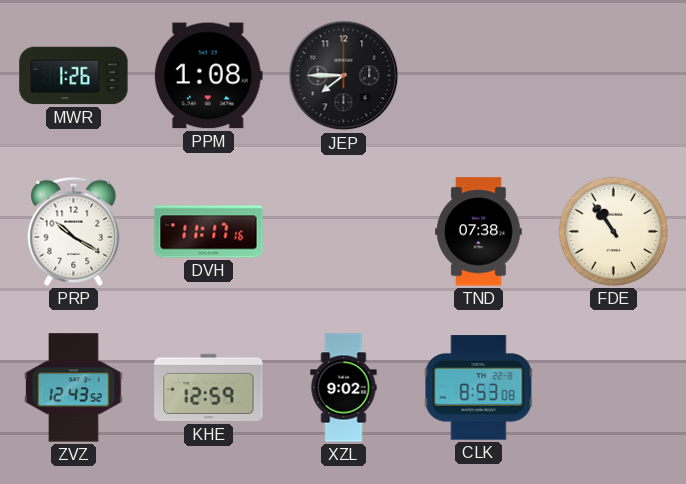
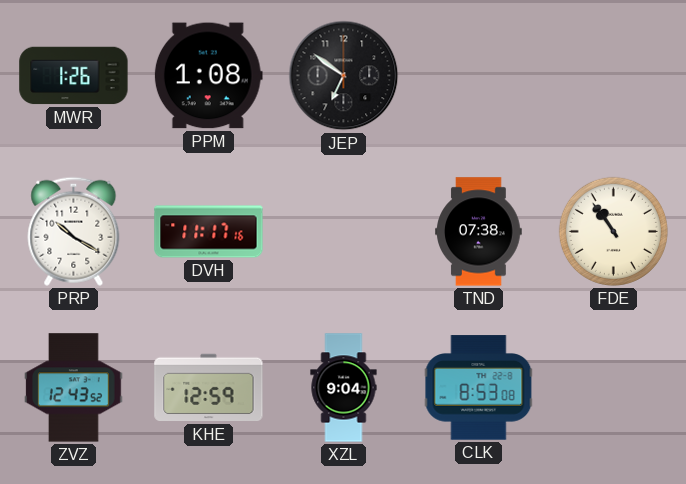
JEP: 7:45 -> 6:51 (344, 76)
XZL: 9:02 -> 9:04 (344, 388)
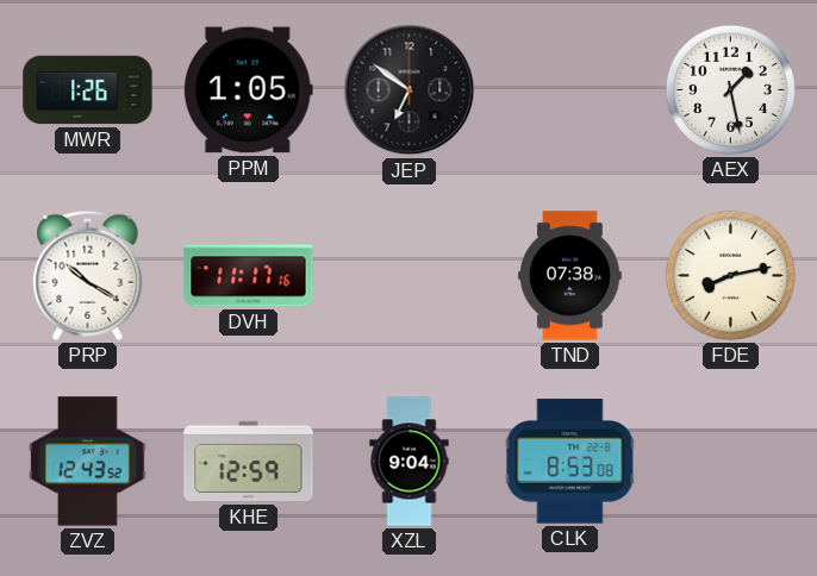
PPM: 1:08 -> 1:05 (248, 90)
AEX: none -> 1:28 (730, 89)
FDE: 10:54 -> 8:13 (730, 275)
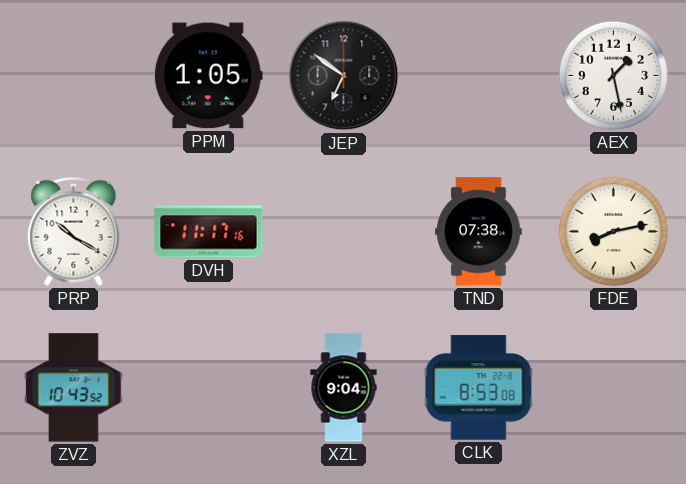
MWR: 1:26 -> none (88, 90)
ZVZ: 12:43 -> 10:43 (74, 388)
KHE: 12:59 -> none (249, 462)
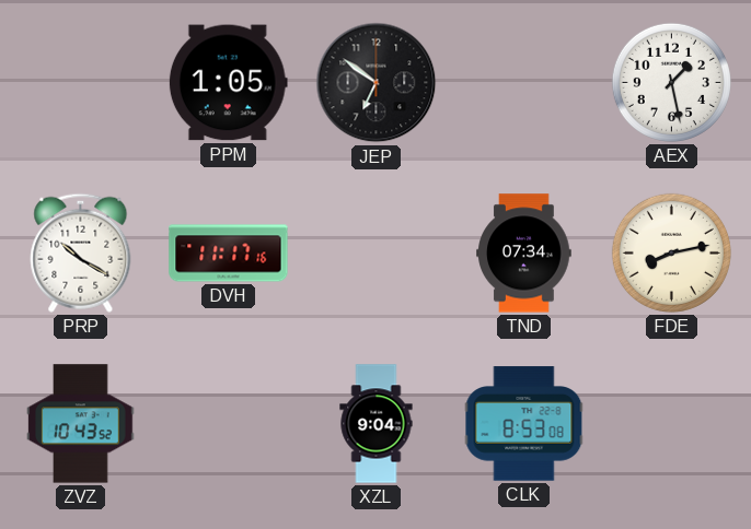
TND: 07:38 -> 07:34 (524, 254)
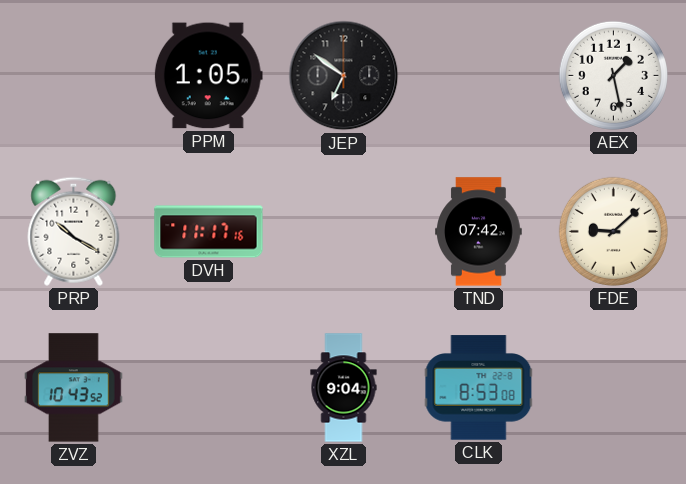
TND: 07:34 -> 07:42 (479, 232)
FDE: 8:13 -> 9:08 (613, 231)
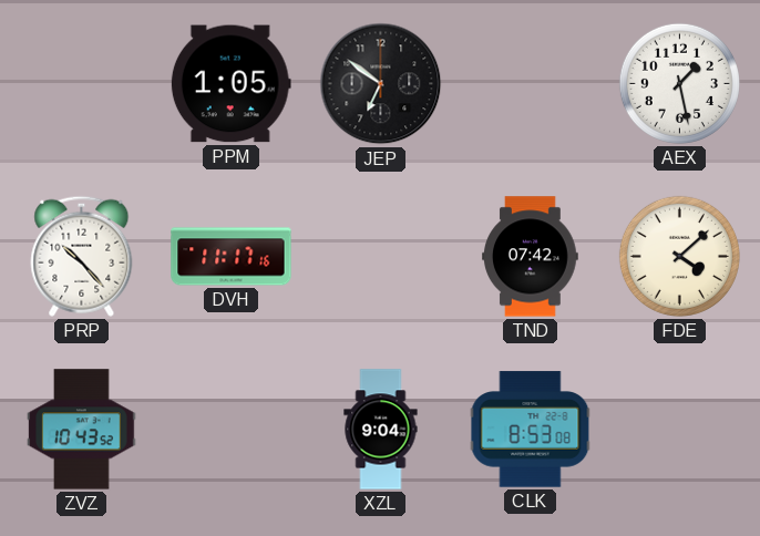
PRP: 10:20 -> 10:23 (82, 256)
FDE: 9:08 -> 4:08 (679, 256)
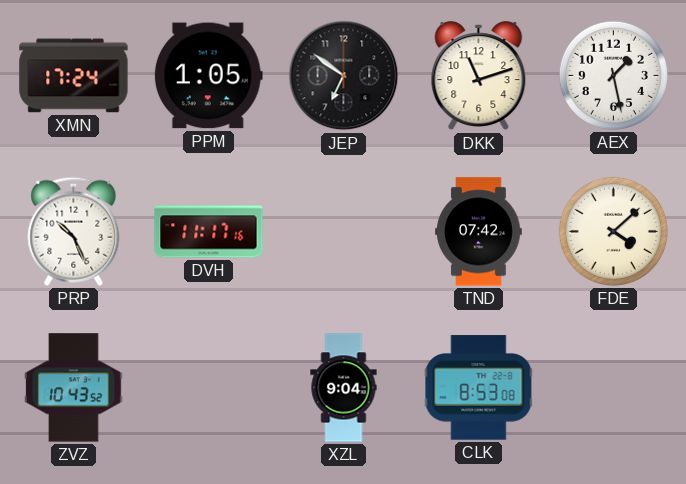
XMN: none -> 17:24 (74, 76)
DKK: none -> 11:12 (479, 76)
PRP: 10:23 -> 10:26 (74, 231)
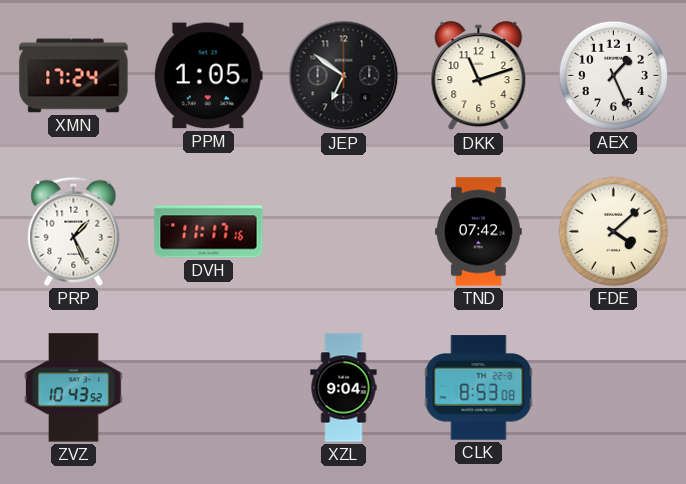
AEX: 1:28 -> 1:26 (613, 75)
PRP: 10:26 -> 1:26 (74, 231)
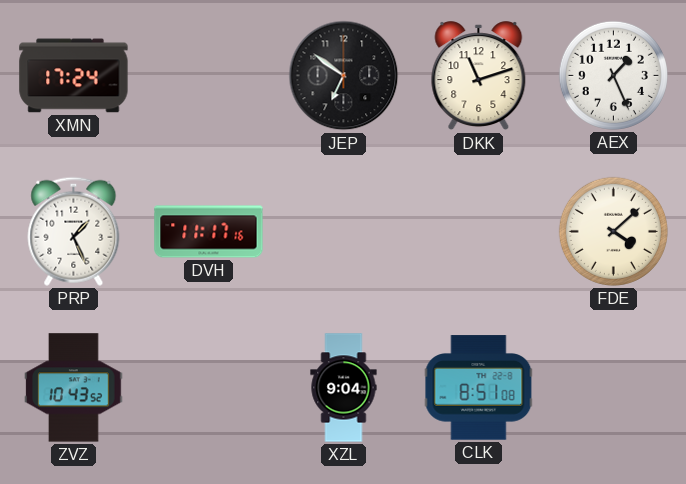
PPM: 1:05 -> none (208, 76)
TND: 07:42 -> none (479, 232)
CLK: 8:53 -> 8:51 (479, 388)
